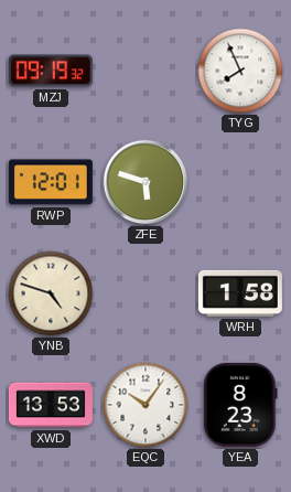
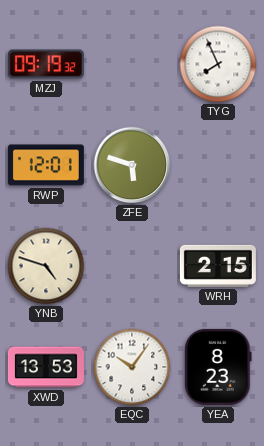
WRH: 1:58 -> 2:15 (218, 266)
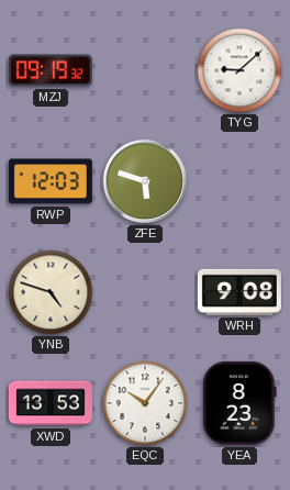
TYG: 7:56 -> 9:08 (239, 70)
RWP: 12:01 -> 12:03 (51, 181)
WRH: 2:15 -> 9:08 (239, 292)
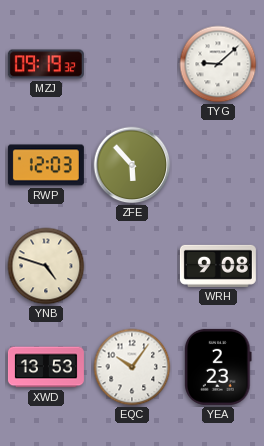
ZFE: 5:48 -> 5:53 (132, 165)
YEA: 8:23 -> 2:23 (218, 367)
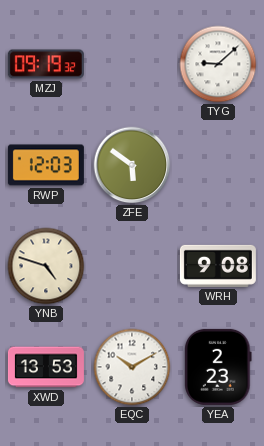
ZFE: 5:53 -> 5:51 (132, 165)
EQC: 10:06 -> 10:10 (132, 367)
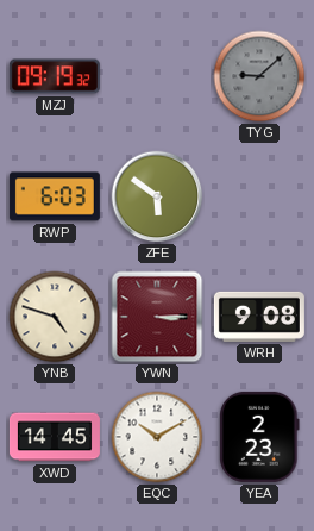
TYG dial: white -> grey (259, 76)
RWP: 12:03 -> 6:03 (55, 196)
YWN: none -> 3:15 (157, 317)
XWD: 13:53 -> 14:45 (55, 437)
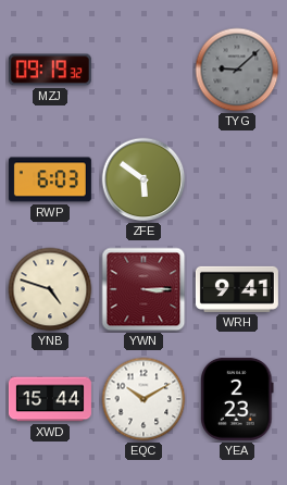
WRH: 9:08 -> 9:41 (237, 289)
XWD: 14:45 -> 15:44 (50, 399)
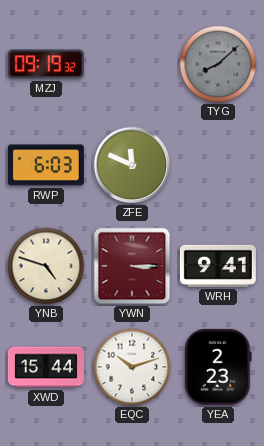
TYG: 9:08 -> 8:08 (218, 64)
ZFE: 5:51 -> 11:49 (132, 165)
EQC: 10:10 -> 10:12 (132, 367)
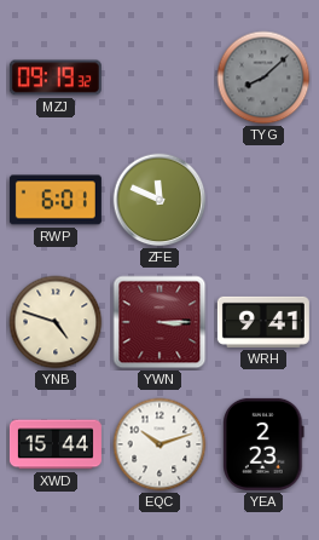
RWP: 6:03 -> 6:01 (56, 200)
